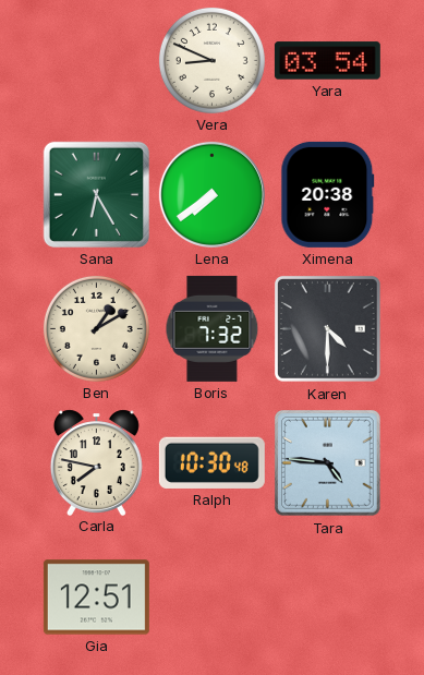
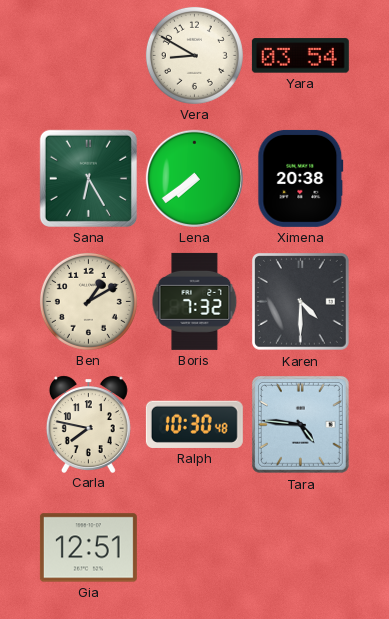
Vera: 8:49 -> 8:50 (194, 55)
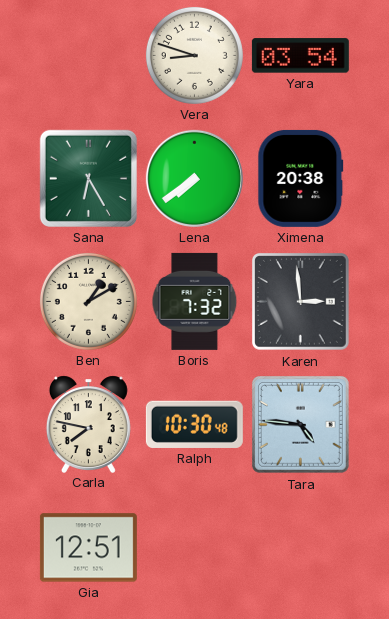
Vera: 8:50 -> 8:48 (194, 55)
Karen: 4:30 -> 2:59 (301, 302)
